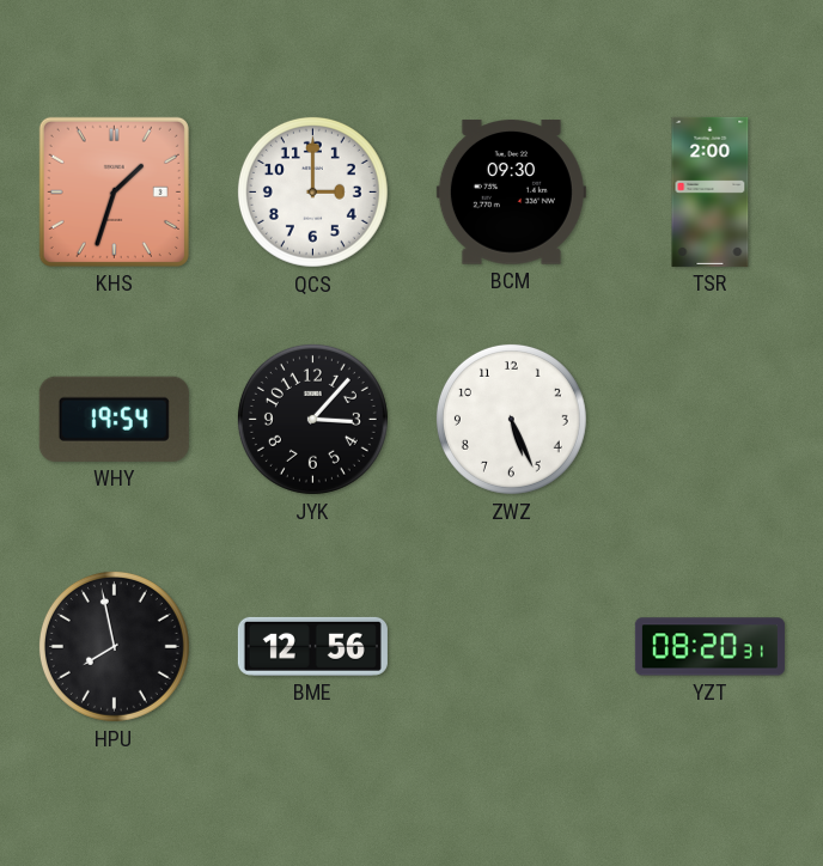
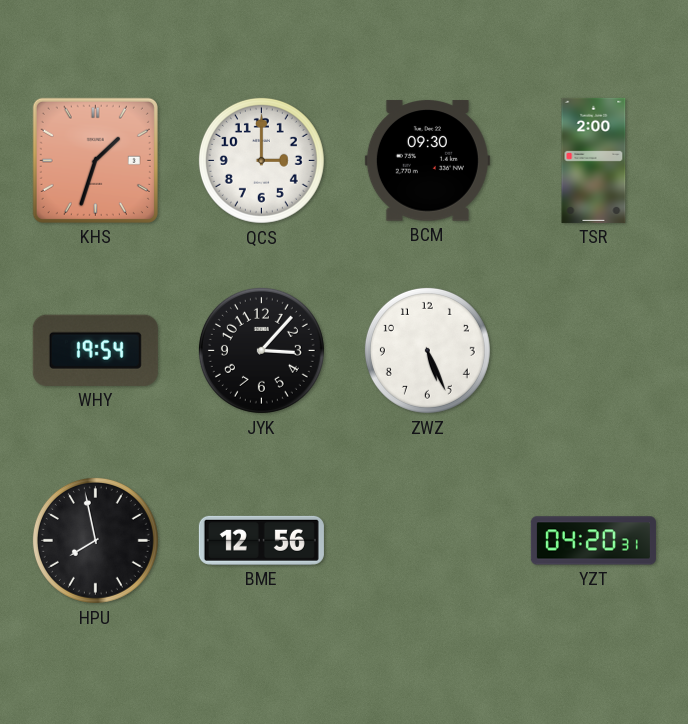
YZT: 08:20 -> 04:20 (593, 541)
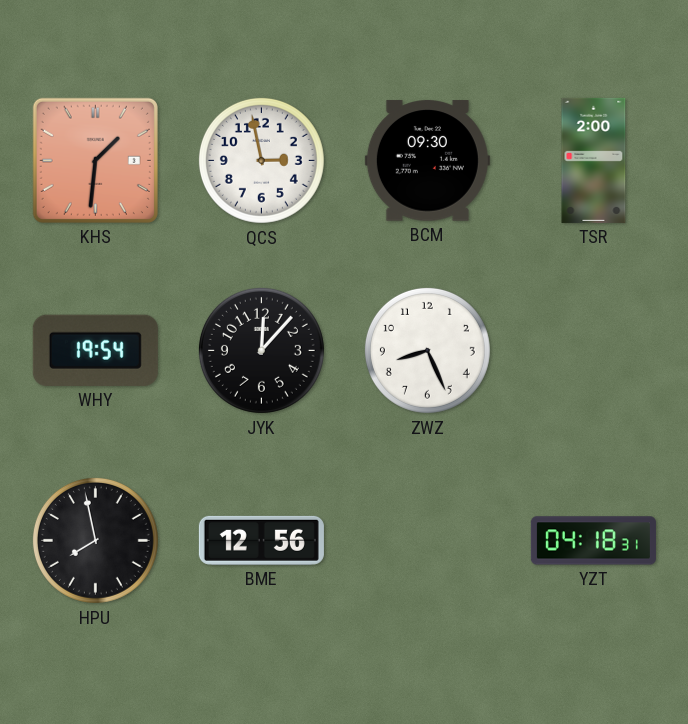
KHS: 1:33 -> 1:31 (95, 160)
QCS: 3:00 -> 2:58 (261, 160)
JYK: 3:07 -> 12:07 (261, 350)
ZWZ: 5:26 -> 8:26 (427, 350)
YZT: 04:20 -> 04:18 (593, 541)
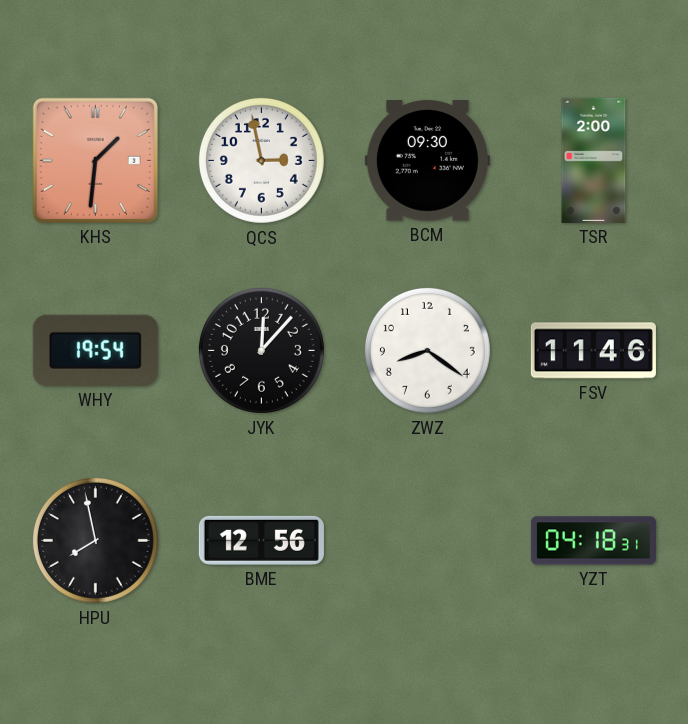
ZWZ: 8:26 -> 8:21 (427, 350)
FSV: none -> 11:46 (593, 351)
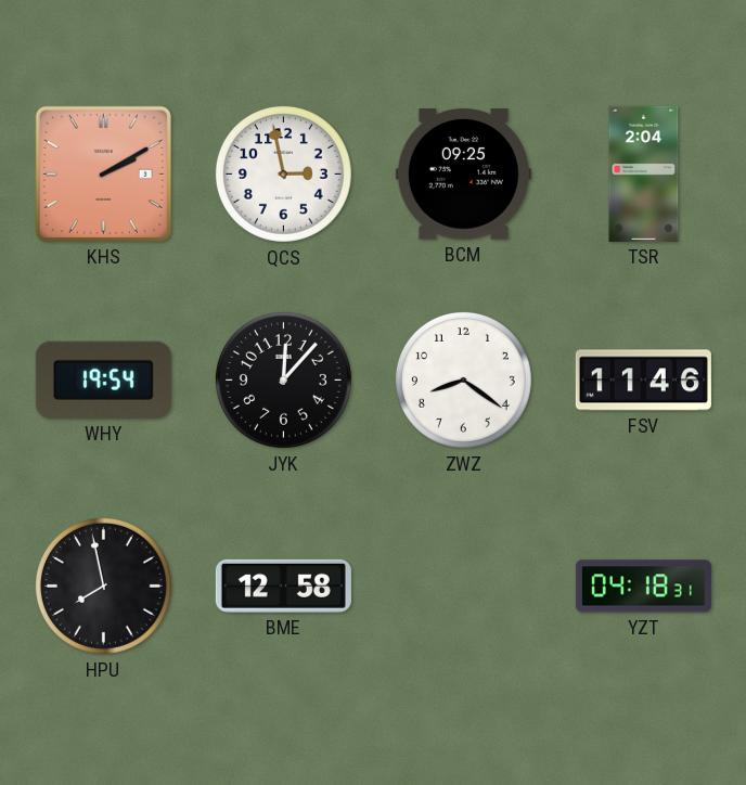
KHS: 1:31 -> 2:10 (103, 173)
BCM: 09:30 -> 09:25 (463, 175)
TSR: 2:00 -> 2:04 (644, 173)
BME: 12:56 -> 12:58 (283, 585)
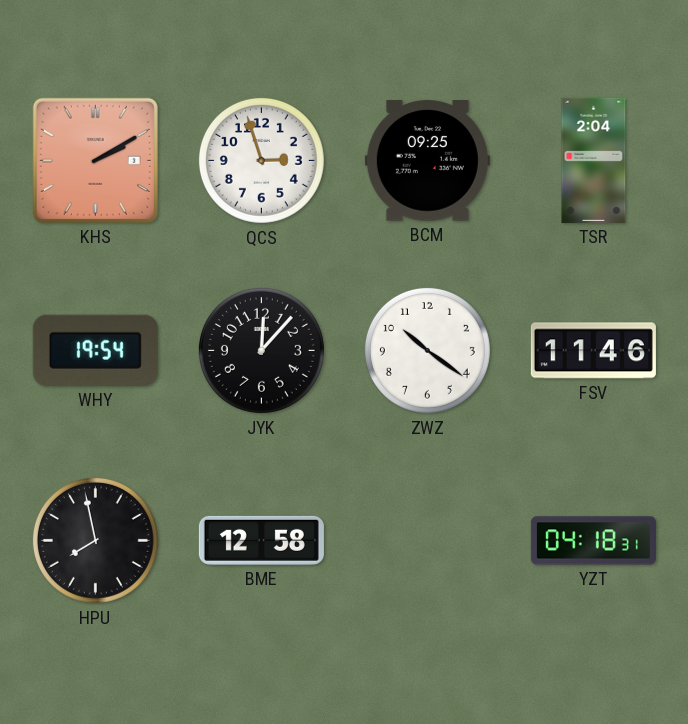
QCS: 2:58 -> 2:57 (261, 160)
ZWZ: 8:21 -> 10:21 (427, 350)
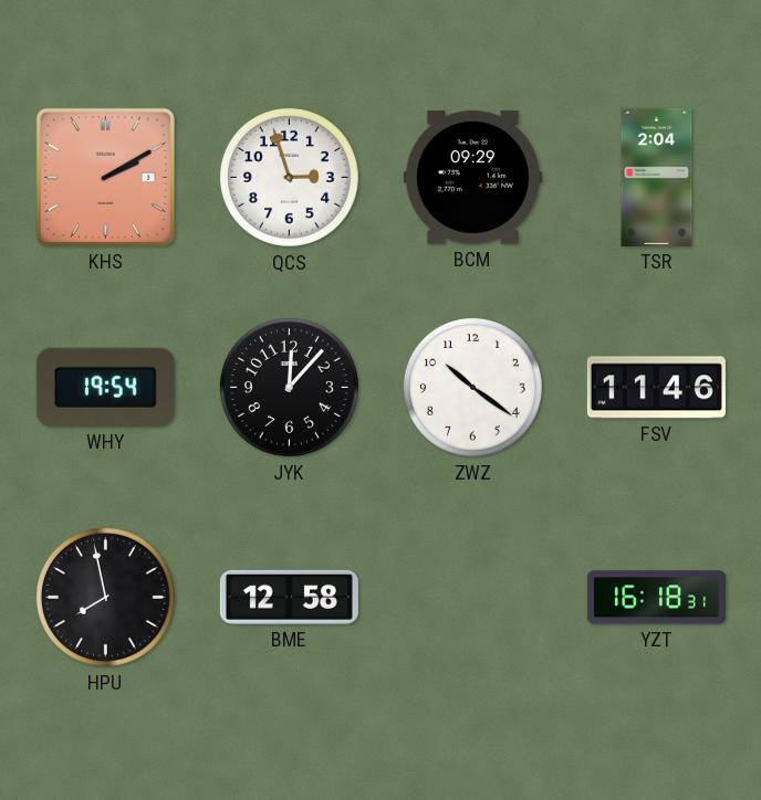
BCM: 09:25 -> 09:29 (472, 178)
YZT: 04:18 -> 16:18 (656, 598)
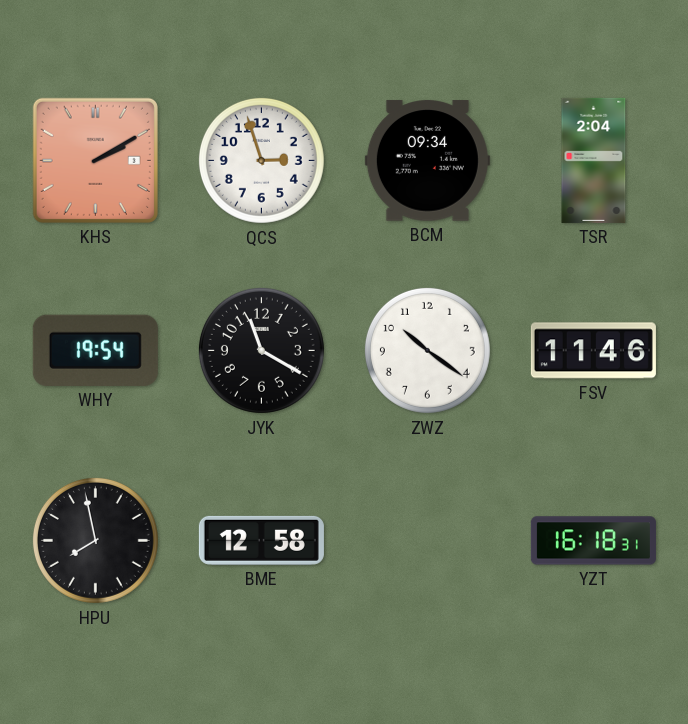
BCM: 09:29 -> 09:34 (427, 161)
JYK: 12:07 -> 11:20 (261, 350)
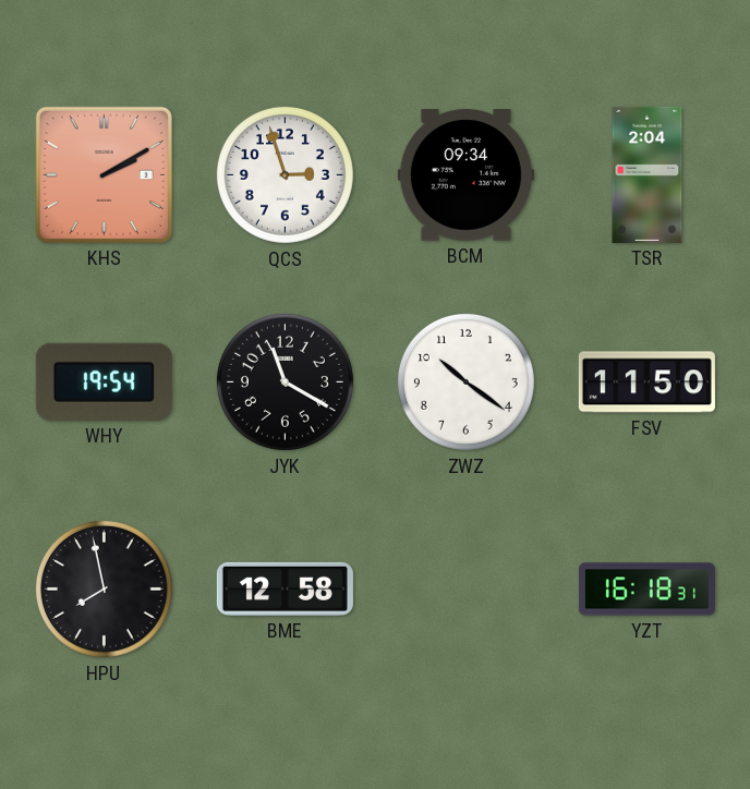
FSV: 11:46 -> 11:50 (646, 383)
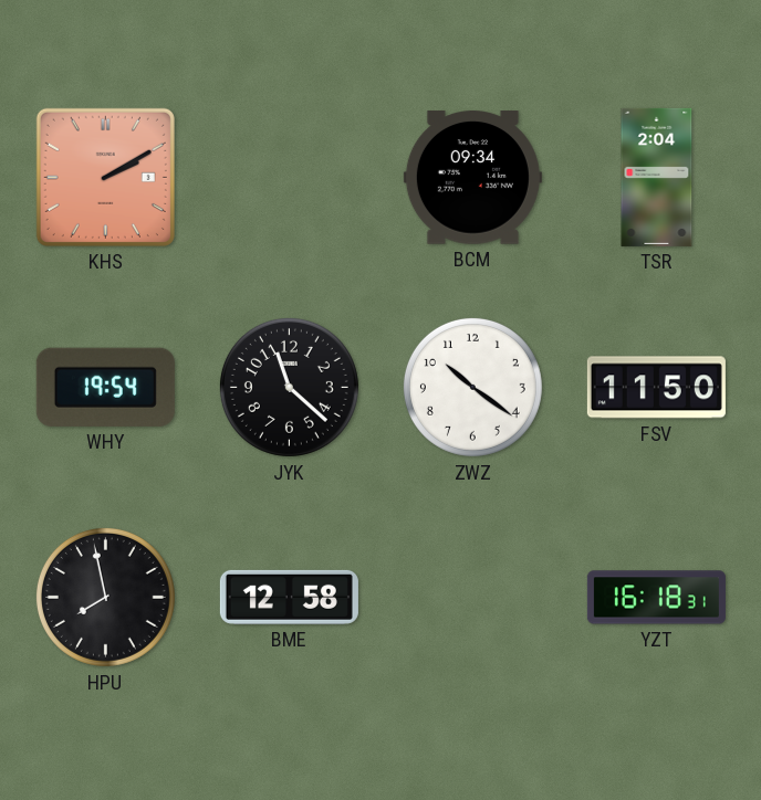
QCS: 2:57 -> none (285, 174)
JYK: 11:20 -> 11:22 (289, 387)
